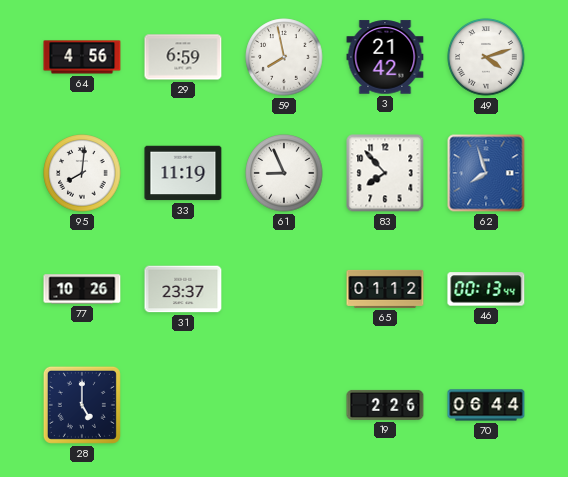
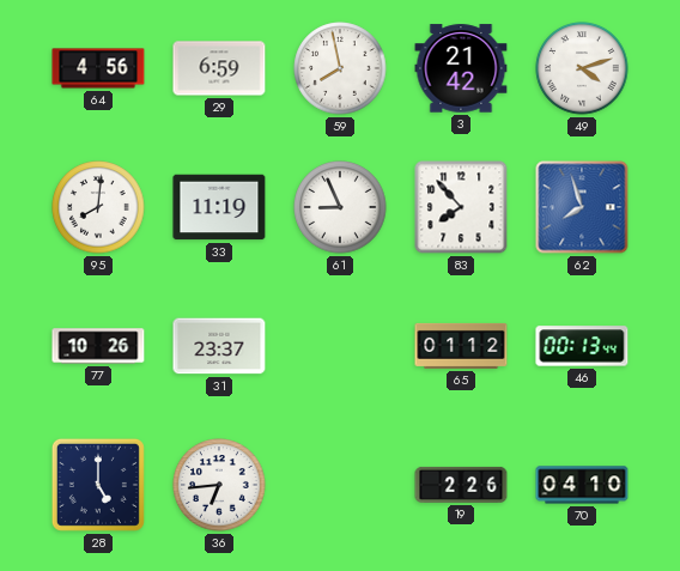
36: none -> 6:44 (219, 485)
70: 06:44 -> 04:10 (582, 485)
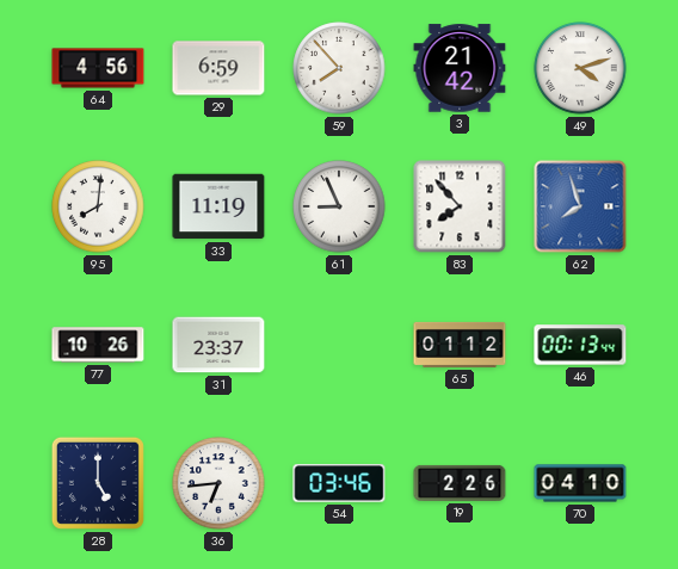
59: 7:58 -> 7:53 (339, 68)
54: none -> 03:46 (339, 483)
